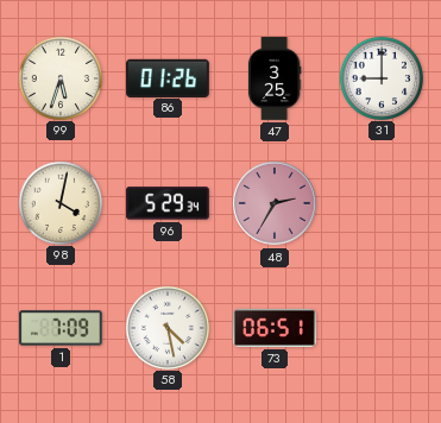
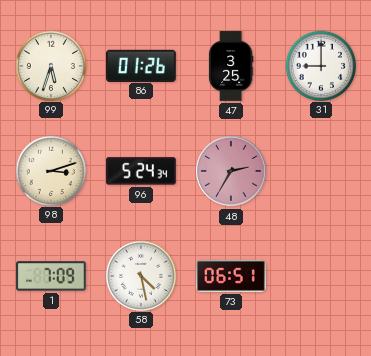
98: 4:02 -> 3:12 (50, 170)
96: 5:29 -> 5:24 (142, 171)
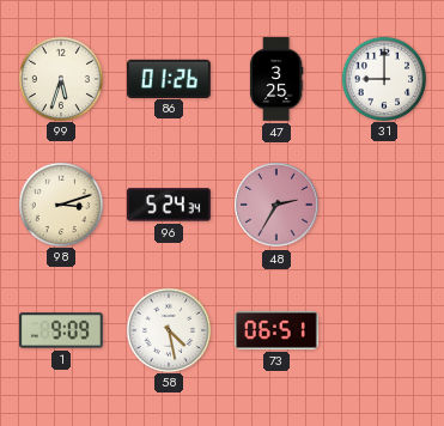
1: 7:09 -> 9:09 (62, 330)
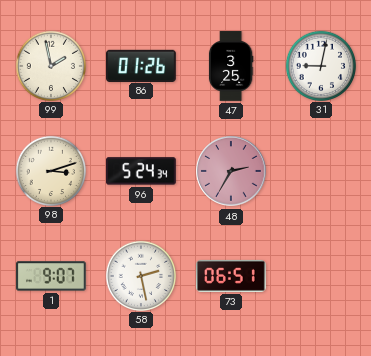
99: 5:33 -> 1:58 (50, 65)
31: 9:00 -> 9:02 (320, 65)
1: 9:09 -> 9:07 (52, 276)
58: 4:28 -> 2:28 (140, 275)
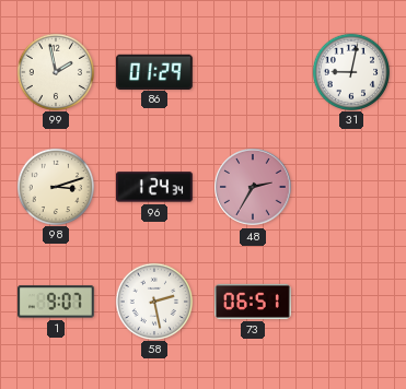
86: 01:26 -> 01:29 (155, 71)
47: 3:25 -> none (231, 66)
96: 5:24 -> 1:24 (155, 187)
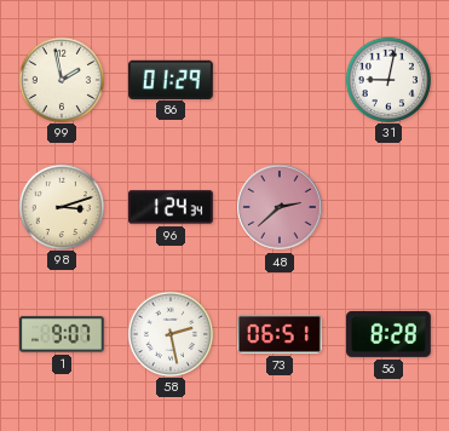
48: 2:35 -> 2:38 (280, 207)
56: none -> 8:28 (390, 334)
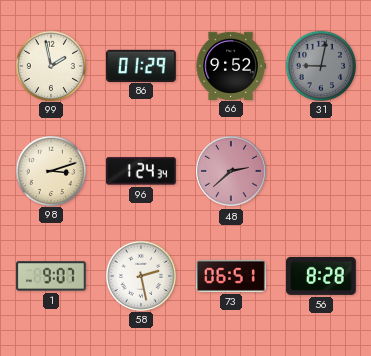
66: none -> 9:52 (231, 65)
31 dial: white -> grey (320, 65)
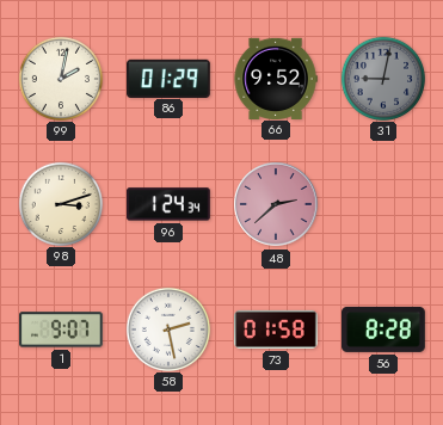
99: 1:58 -> 2:02 (60, 78)
73: 06:51 -> 01:58 (277, 329)
